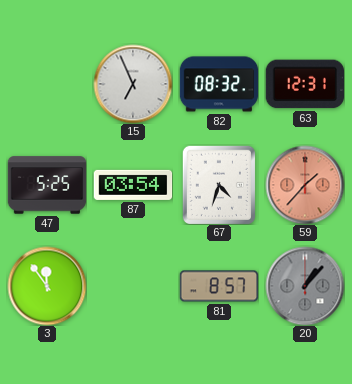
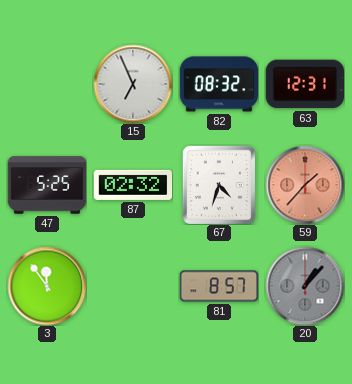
87: 03:54 -> 02:32 (133, 185)
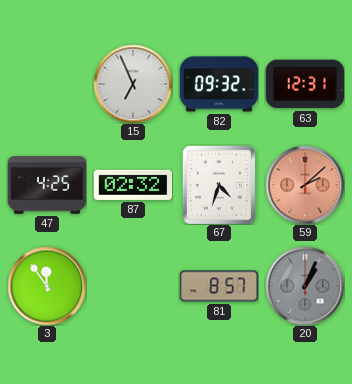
82: 08:32 -> 09:32 (219, 84)
47: 5:25 -> 4:25 (47, 185)
59: 1:37 -> 2:08 (305, 185)
20: 1:07 -> 1:04 (305, 286)
